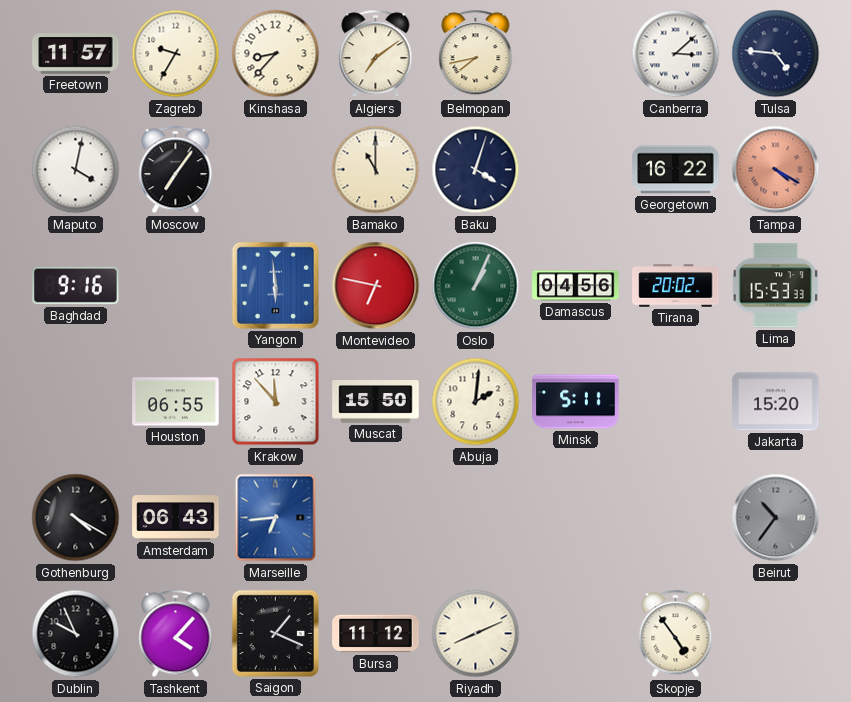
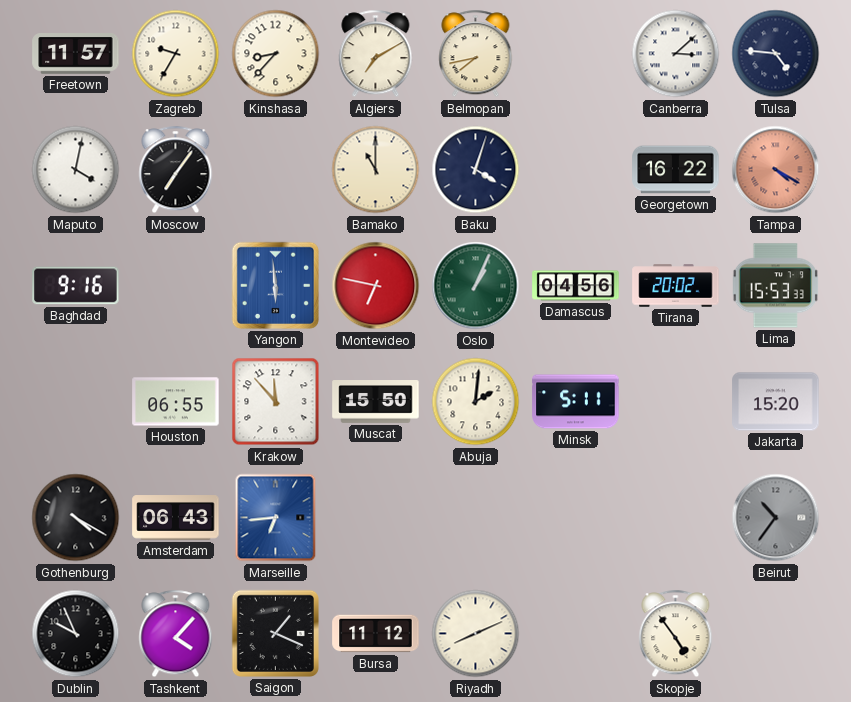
Algiers: 7:09 -> 7:10 (376, 54)
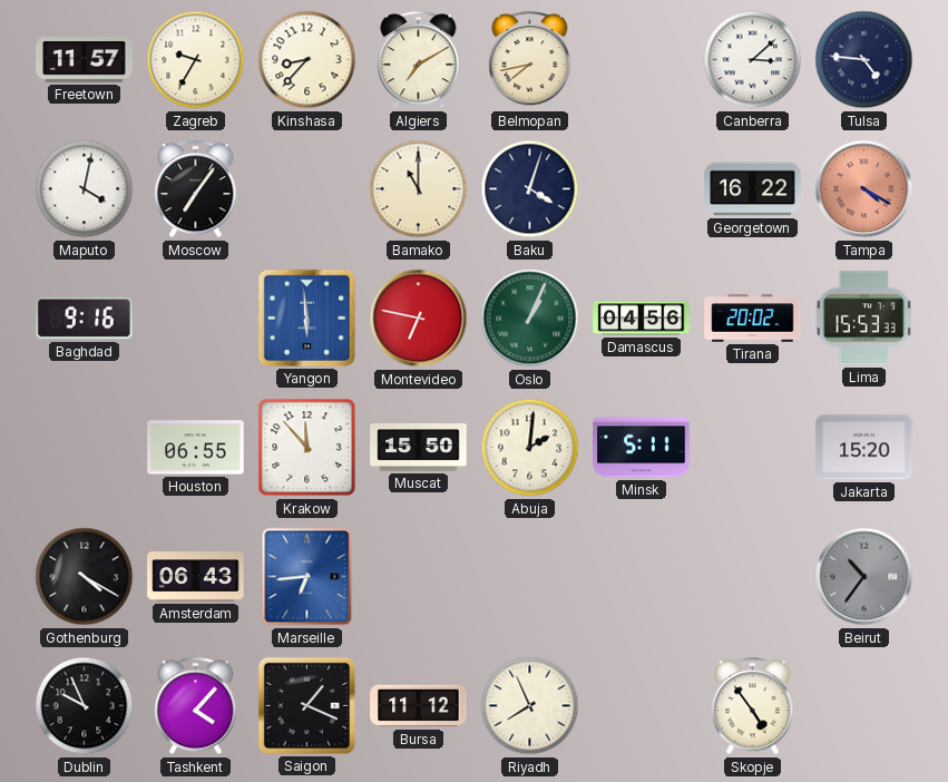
Riyadh: 8:11 -> 7:56 (530, 706)
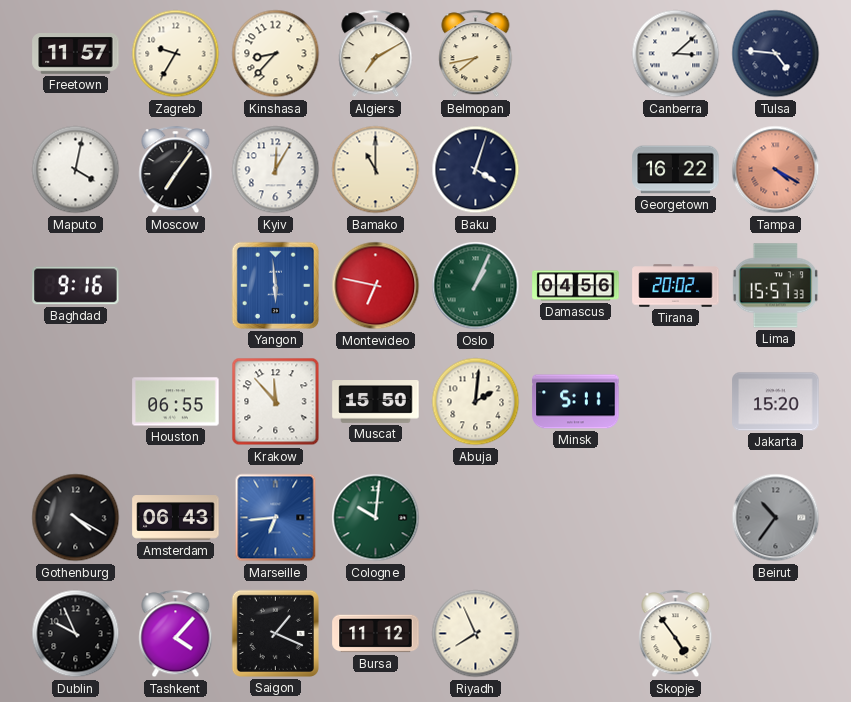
Kyiv: none -> 12:05 (276, 170)
Lima: 15:53 -> 15:57 (775, 286)
Cologne: none -> 10:01 (376, 518)
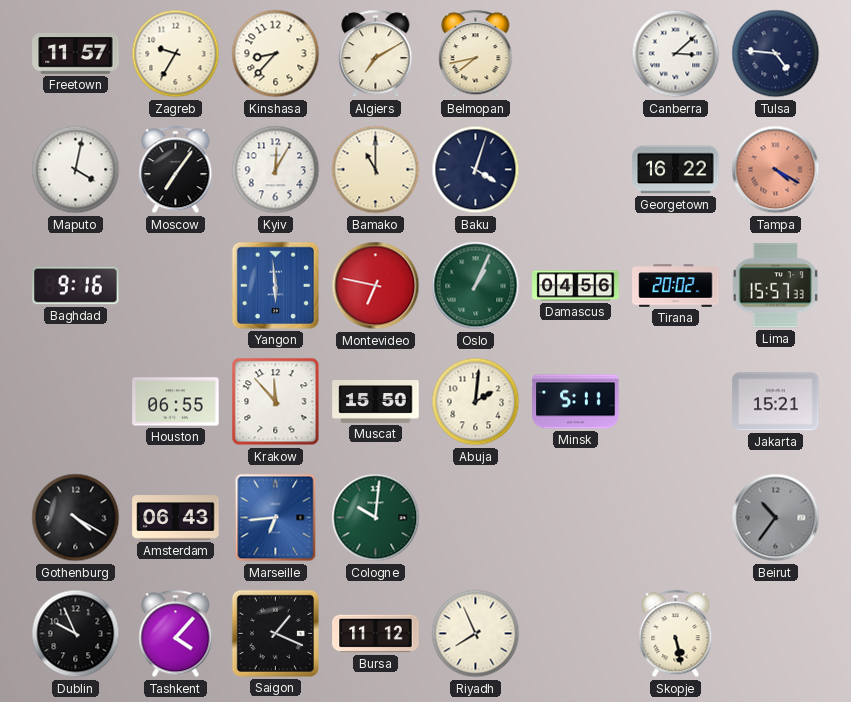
Jakarta: 15:20 -> 15:21 (776, 402)
Skopje: 4:54 -> 5:28 (676, 634)
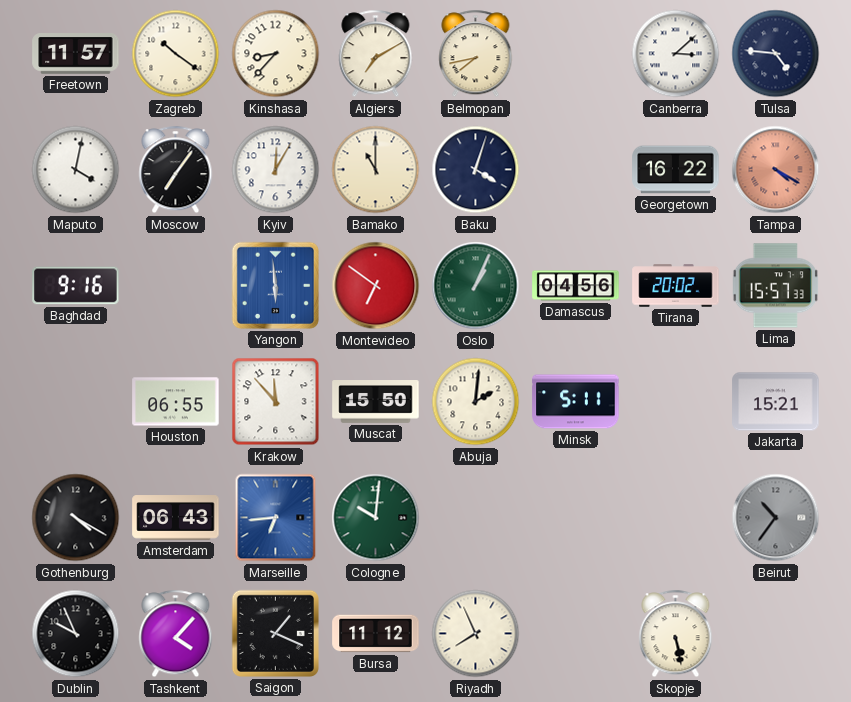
Zagreb: 9:35 -> 10:21 (176, 54)
Montevideo: 6:47 -> 6:51 (376, 286)
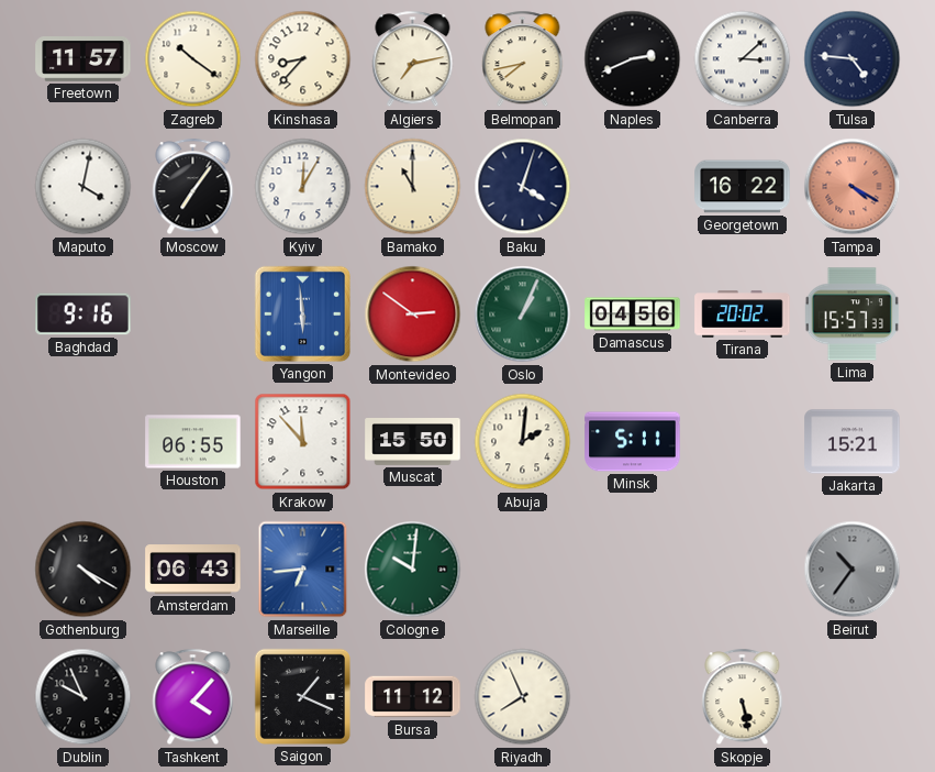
Algiers: 7:10 -> 7:13 (413, 59)
Naples: none -> 2:41 (633, 59)
Montevideo: 6:51 -> 2:51 (413, 315)
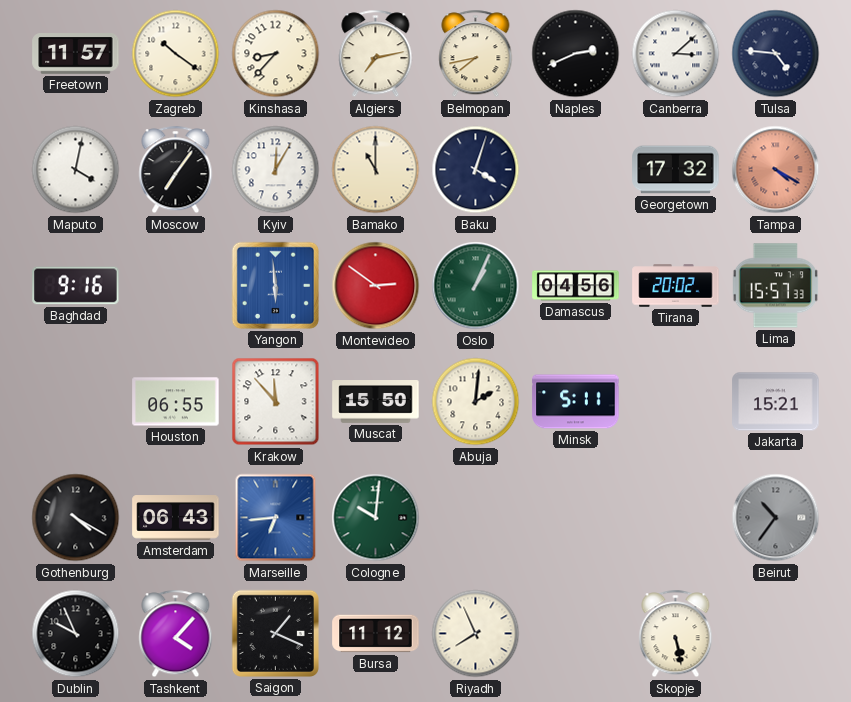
Georgetown: 16:22 -> 17:32 (676, 170)
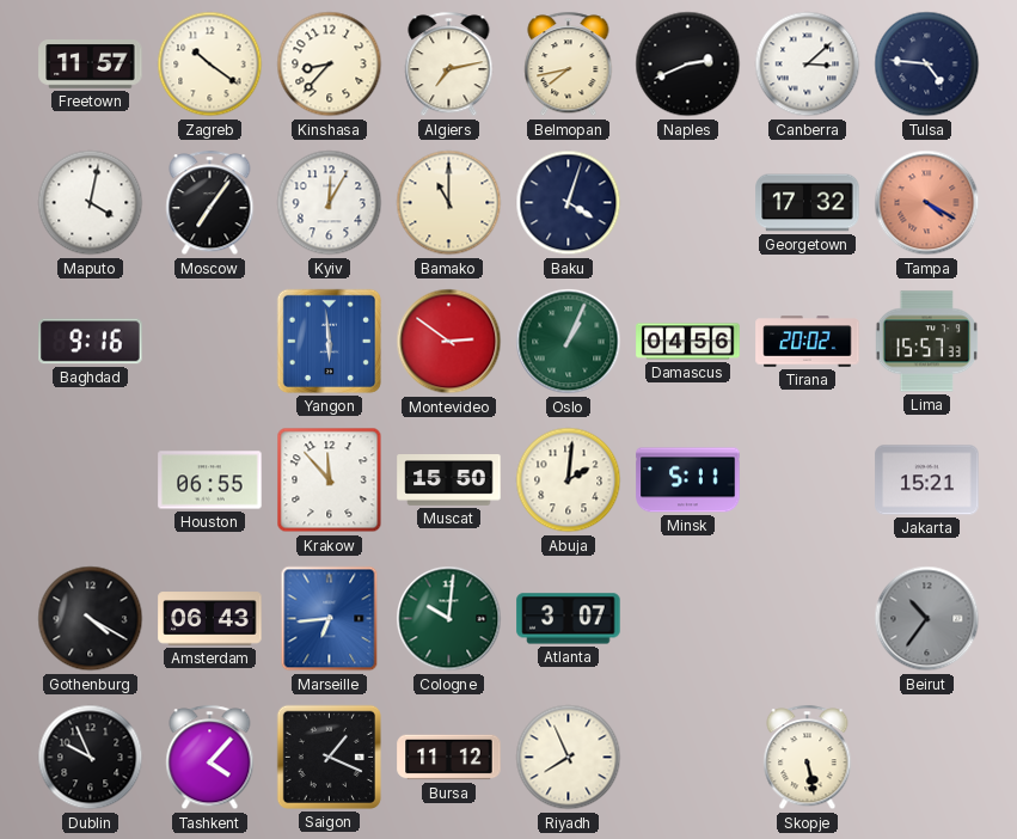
Atlanta: none -> 3:07 (569, 619)
